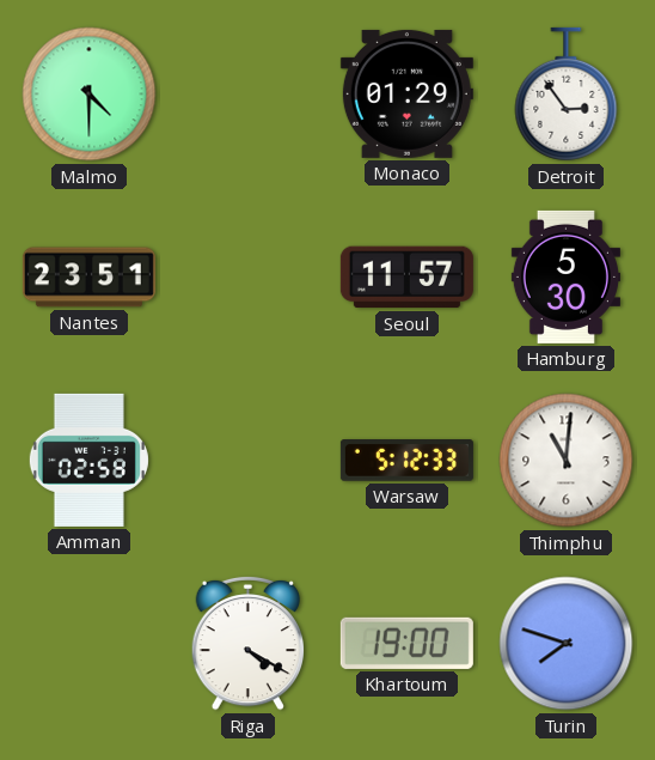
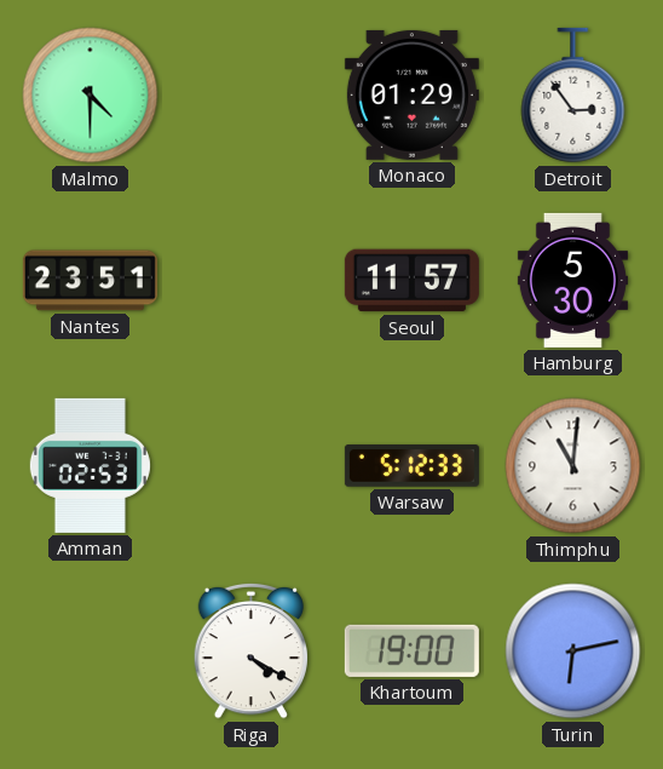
Amman: 02:58 -> 02:53 (90, 465)
Turin: 7:48 -> 6:13 (573, 652)
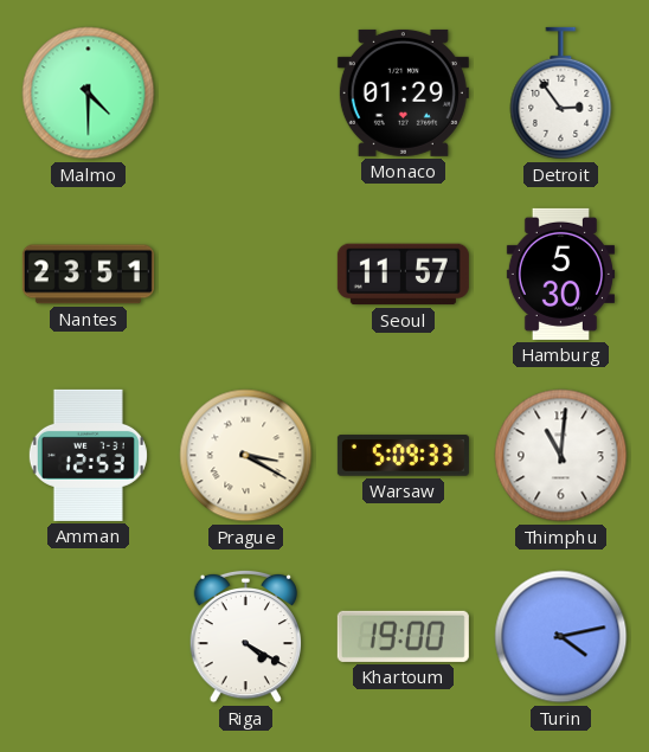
Amman: 02:53 -> 12:53 (88, 455)
Prague: none -> 3:20 (246, 456)
Warsaw: 5:12 -> 5:09 (403, 456)
Turin: 6:13 -> 4:13 (561, 637)
